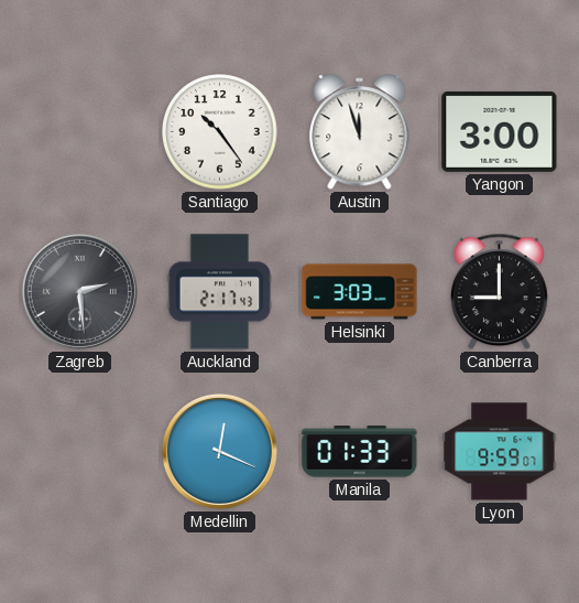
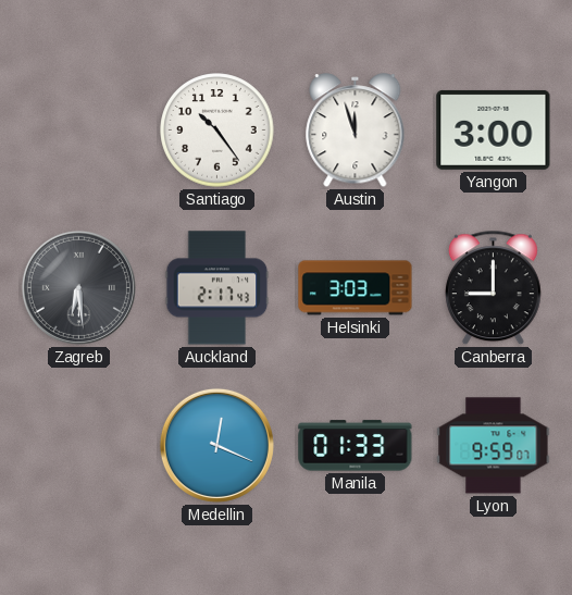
Zagreb: 2:29 -> 6:29 (78, 287)
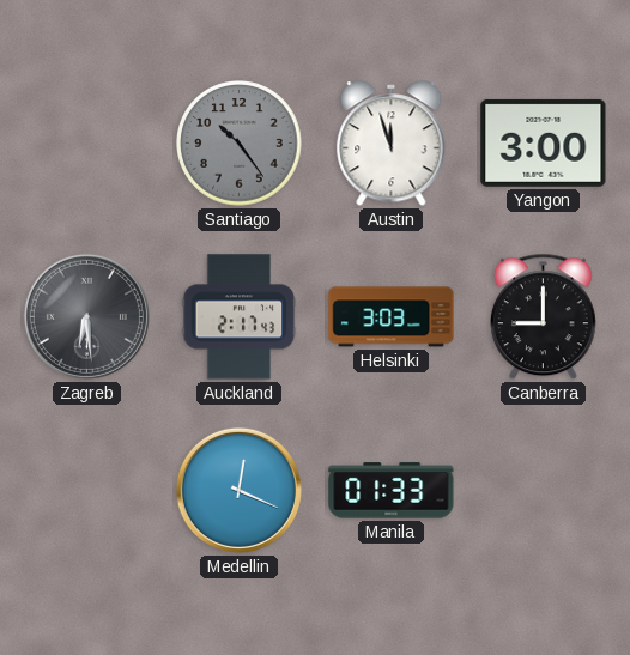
Santiago dial: white -> grey (240, 144)
Lyon: 9:59 -> none (494, 446)
